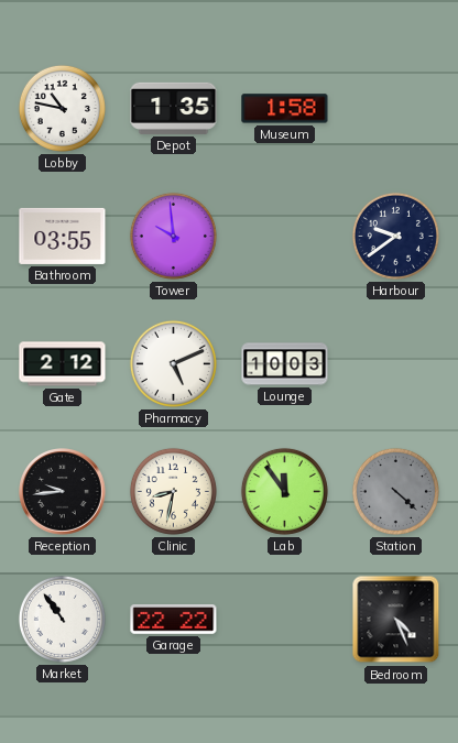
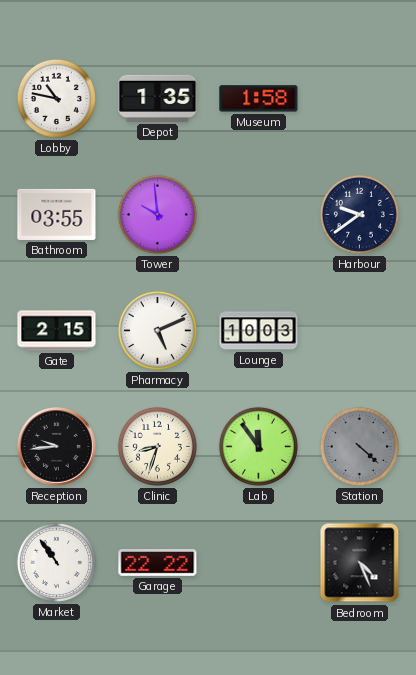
Gate: 2:12 -> 2:15 (57, 331)
Clinic: 8:32 -> 8:33 (157, 446)
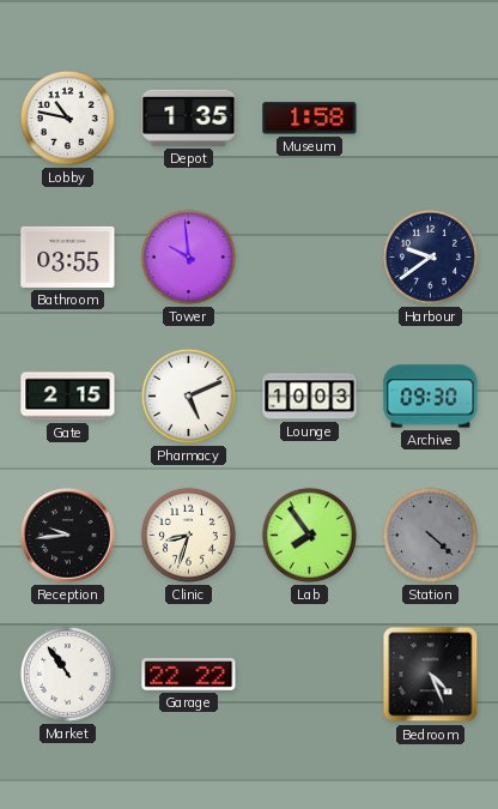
Archive: none -> 09:30 (431, 397)
Lab: 11:54 -> 7:54 (309, 535)
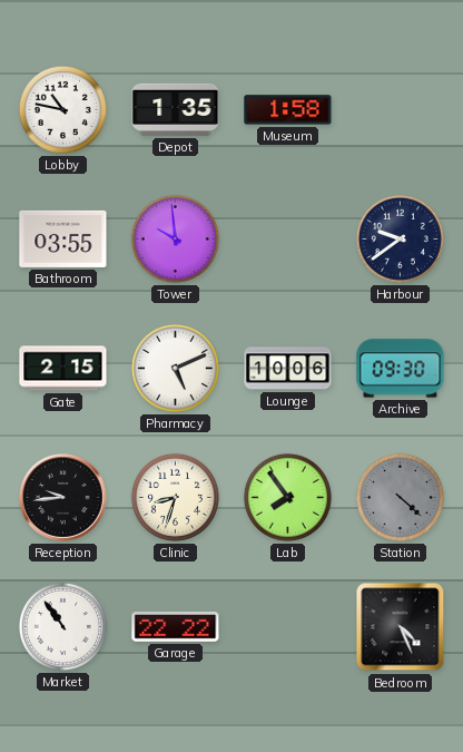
Lounge: 10:03 -> 10:06 (288, 369)
